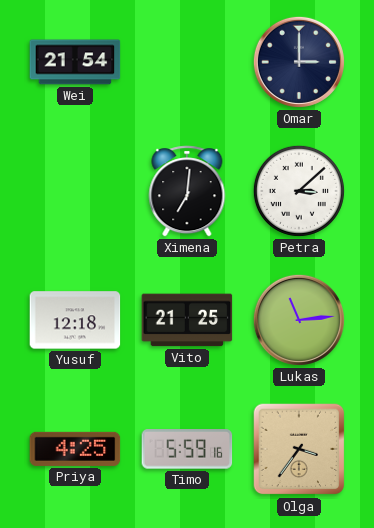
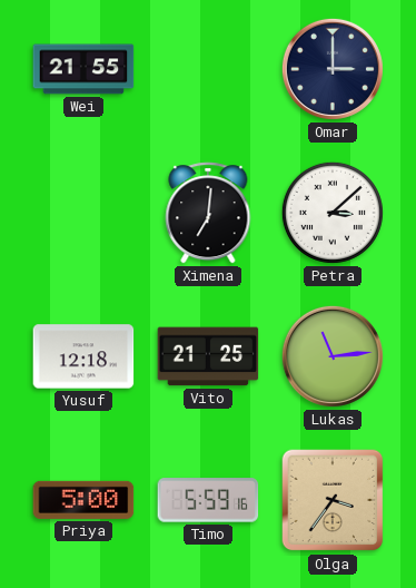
Wei: 21:54 -> 21:55 (83, 69)
Priya: 4:25 -> 5:00 (83, 500)
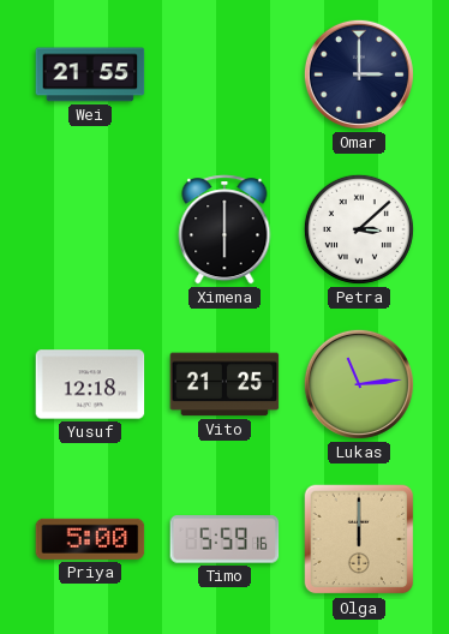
Ximena: 7:01 -> 6:00 (224, 229)
Olga: 3:36 -> 12:00 (359, 539)
